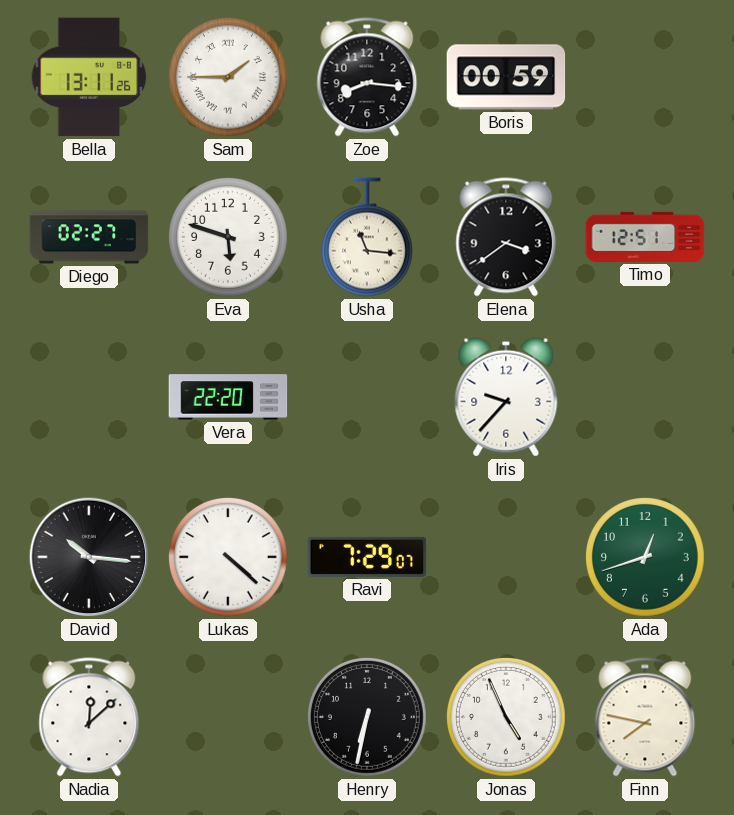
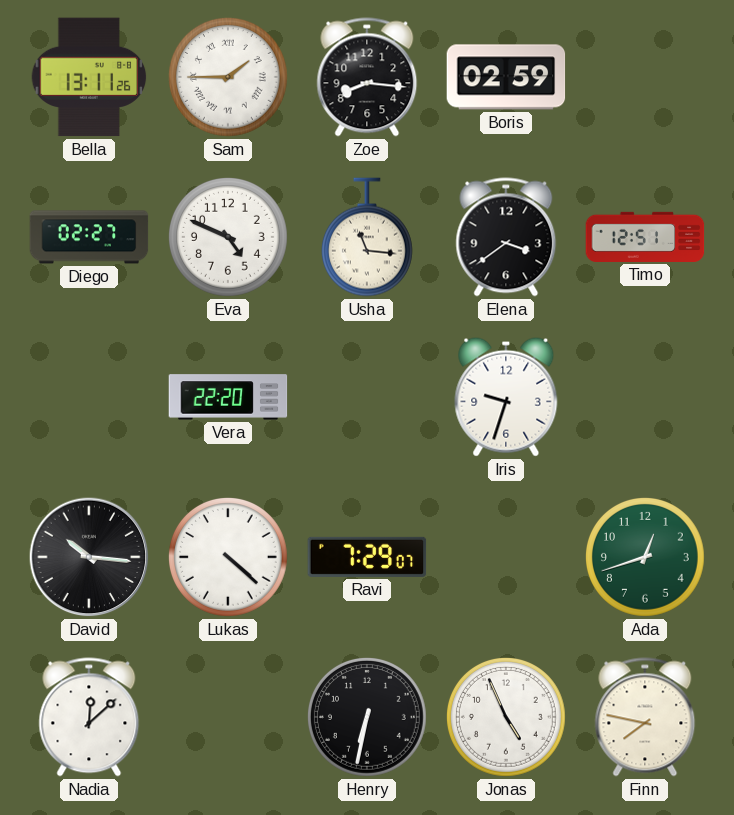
Boris: 00:59 -> 02:59 (506, 77)
Eva: 5:48 -> 4:49 (229, 238)
Iris: 9:37 -> 9:33 (506, 397)
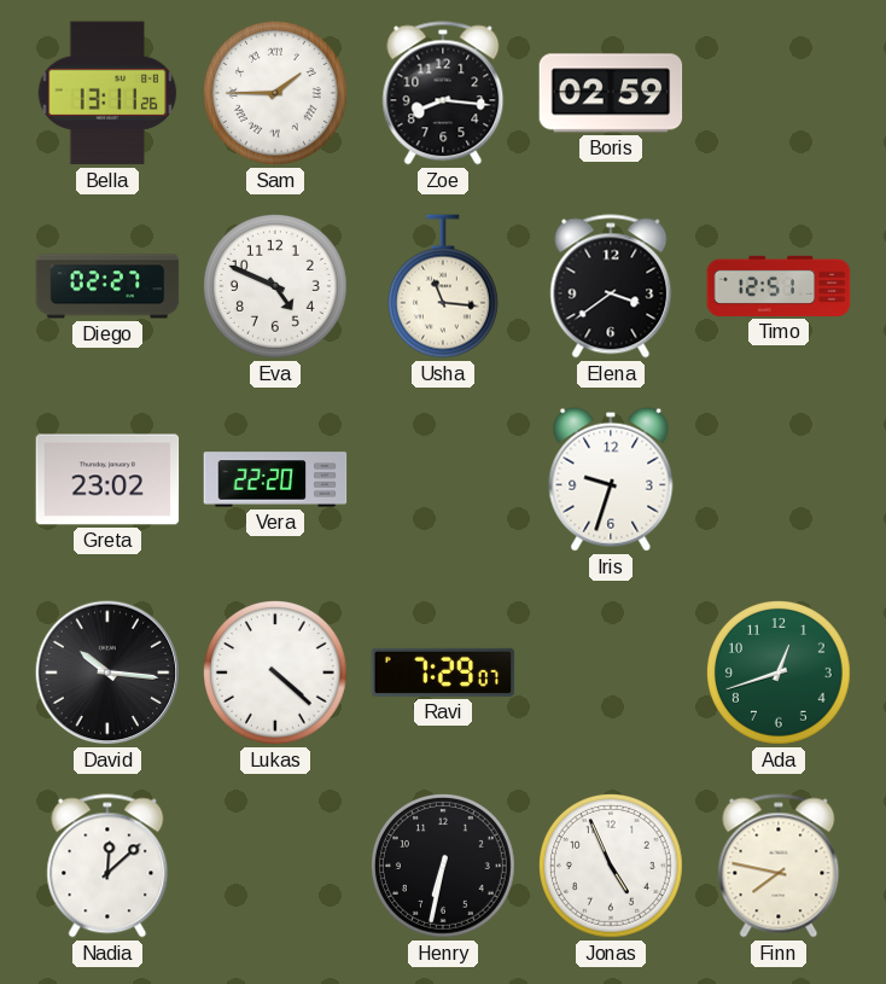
Greta: none -> 23:02 (107, 479)
